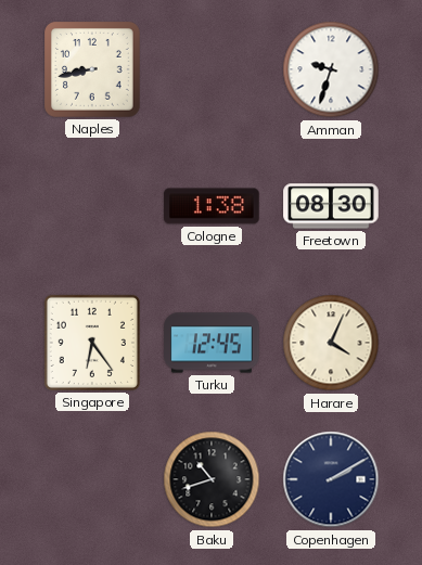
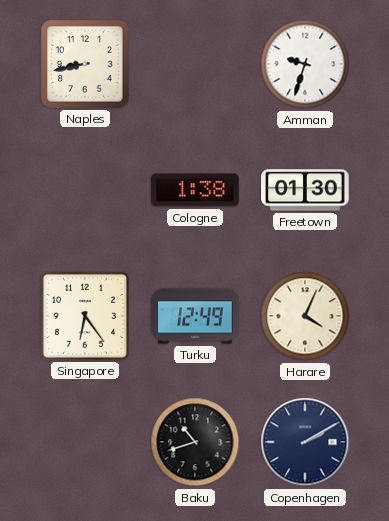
Freetown: 08:30 -> 01:30 (305, 190)
Turku: 12:45 -> 12:49 (195, 316)
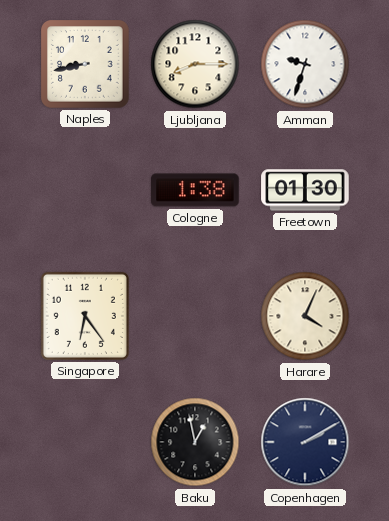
Ljubljana: none -> 8:15 (195, 64)
Turku: 12:49 -> none (195, 316)
Baku: 10:42 -> 12:58 (195, 442)
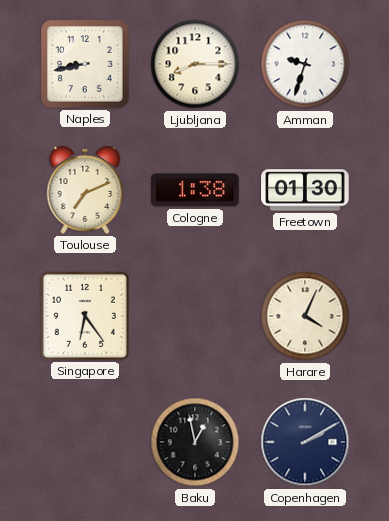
Toulouse: none -> 7:11 (85, 190)
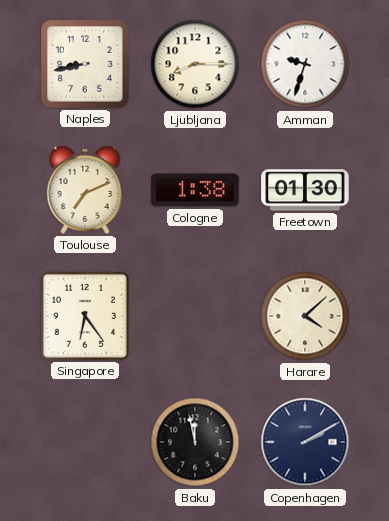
Harare: 4:04 -> 4:08 (305, 316)
Baku: 12:58 -> 11:58 (195, 442)
